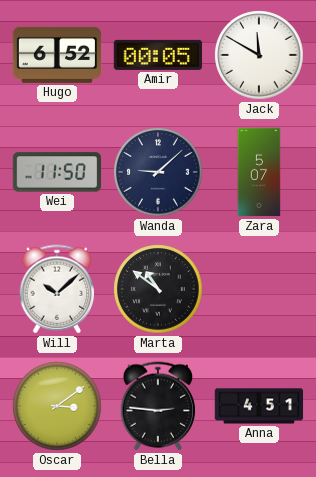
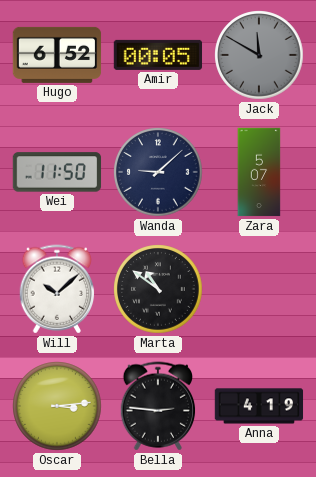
Jack dial: white -> grey (259, 55)
Oscar: 3:09 -> 3:14 (57, 406)
Anna: 4:51 -> 4:19 (259, 406)
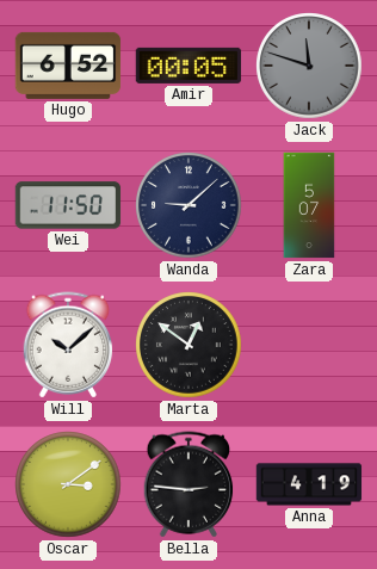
Jack: 11:50 -> 11:48 (309, 66)
Marta: 10:51 -> 12:51 (188, 345)
Oscar: 3:14 -> 3:09 (68, 484)
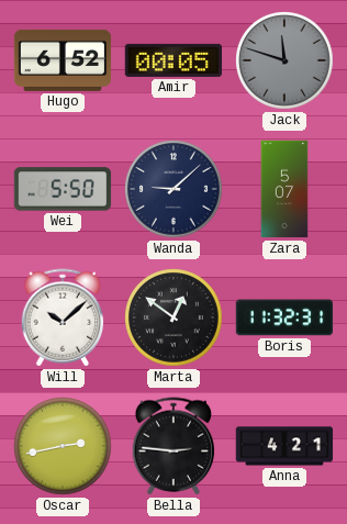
Wei: 11:50 -> 5:50 (63, 189)
Boris: none -> 11:32 (284, 317)
Oscar: 3:09 -> 2:43 (63, 446)
Anna: 4:19 -> 4:21 (284, 446)
